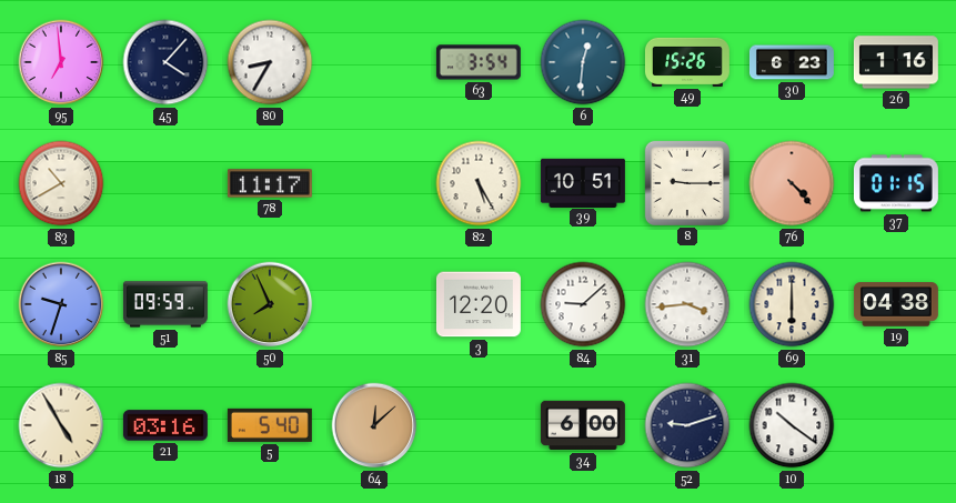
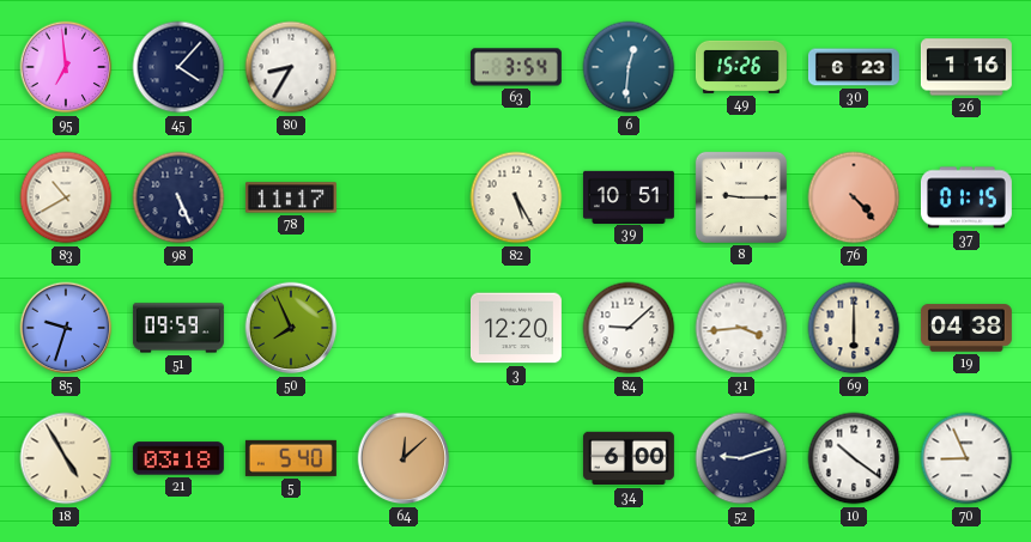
98: none -> 5:26 (178, 197)
21: 03:16 -> 03:18 (178, 458)
70: none -> 8:56 (966, 458)
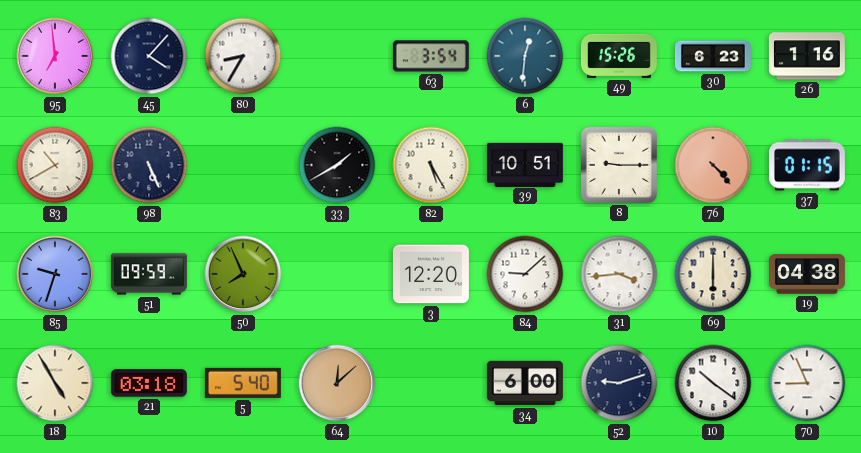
78: 11:17 -> none (291, 197)
33: none -> 1:40 (337, 165)
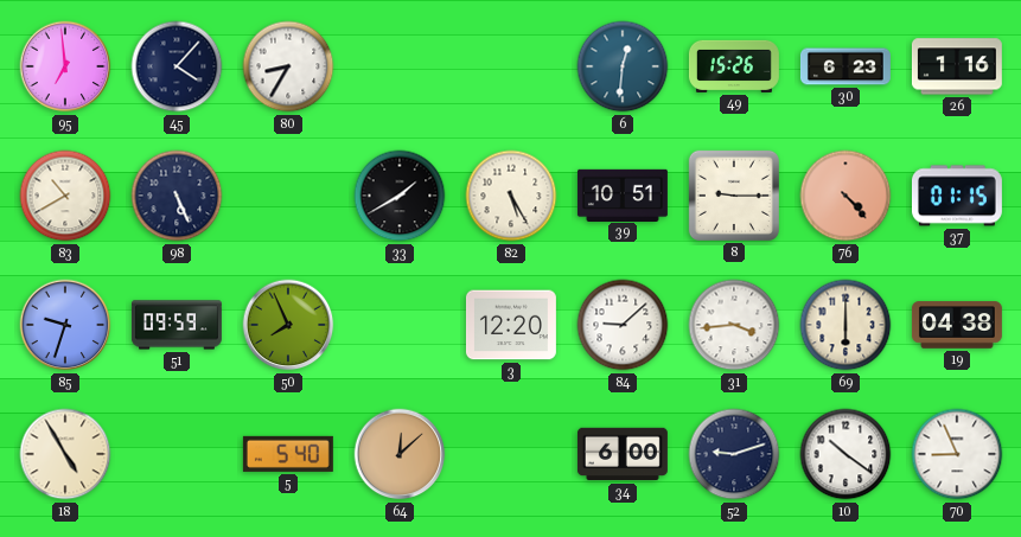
63: 3:54 -> none (431, 56)
21: 03:18 -> none (149, 383)
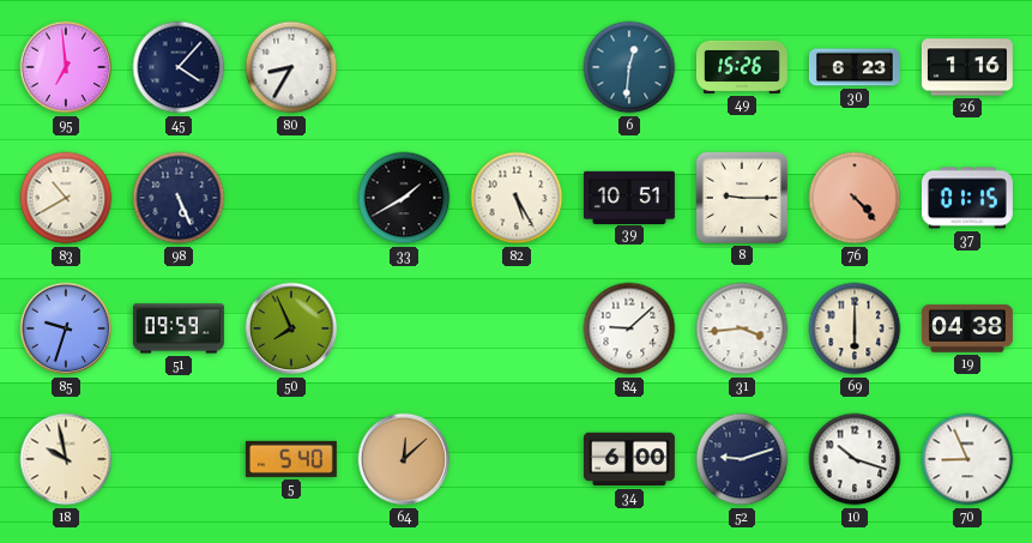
3: 12:20 -> none (511, 325)
18: 4:55 -> 9:58 (66, 459)
10: 10:21 -> 10:18 (855, 459)
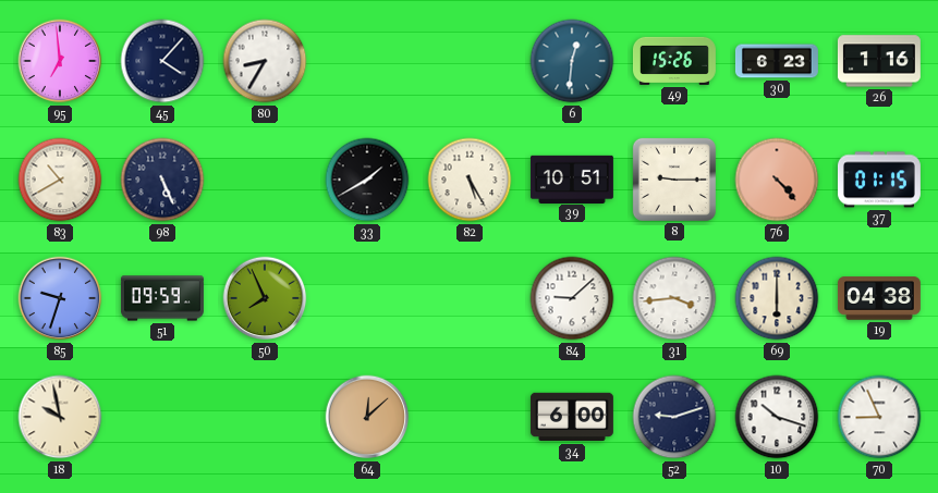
5: 5:40 -> none (291, 459)
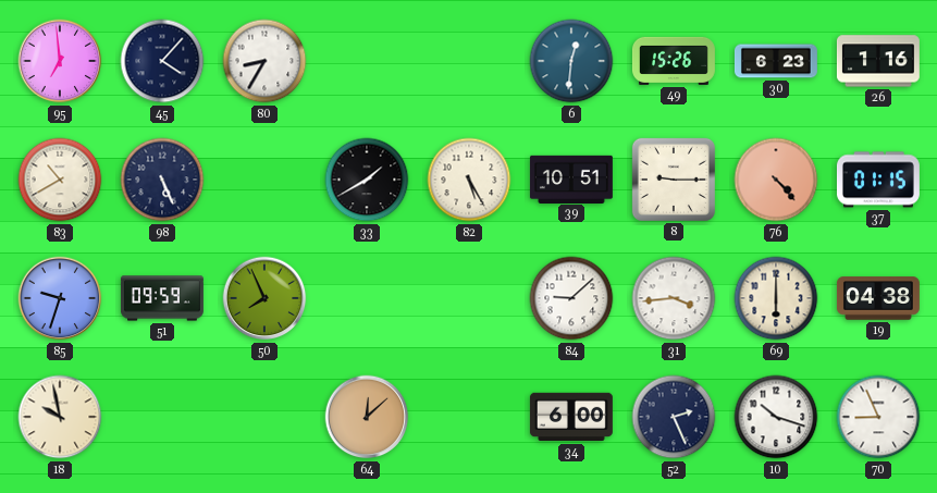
52: 9:12 -> 2:26 (674, 417)
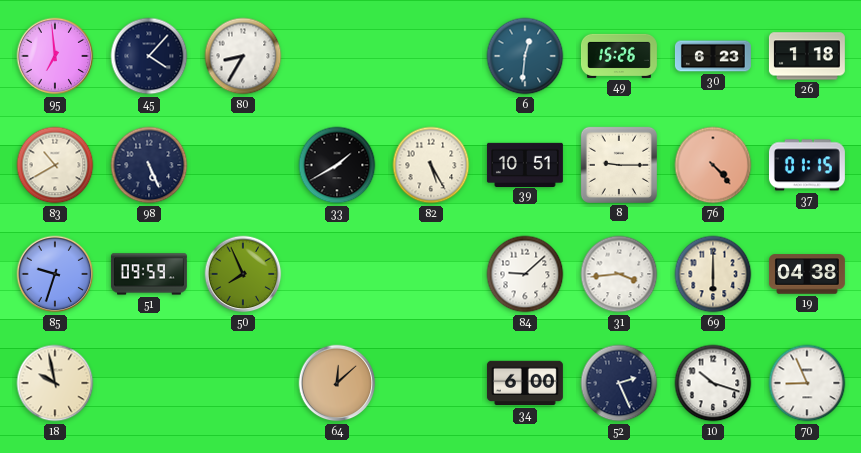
26: 1:16 -> 1:18 (807, 56)
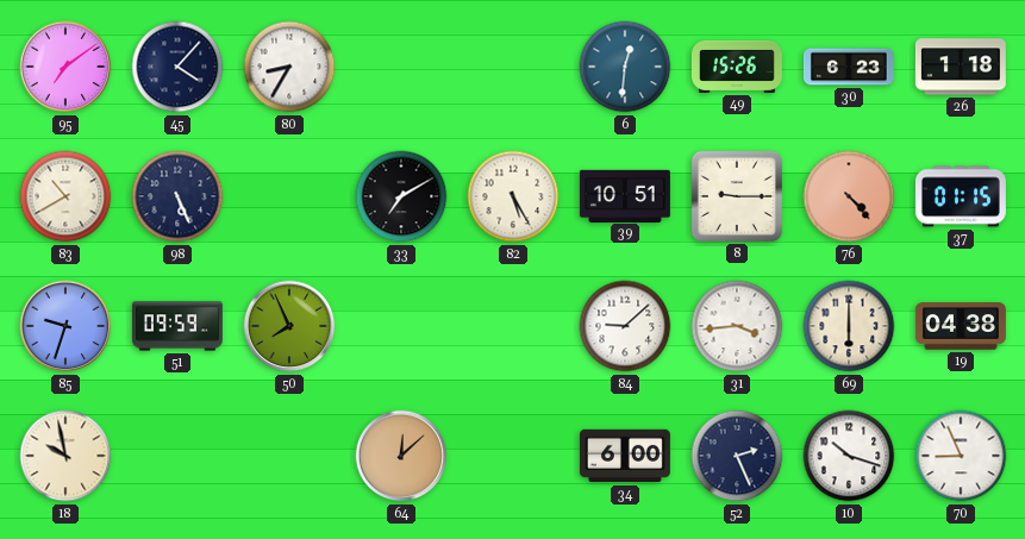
95: 6:59 -> 7:09 (65, 67)
33: 1:40 -> 7:10 (401, 196)
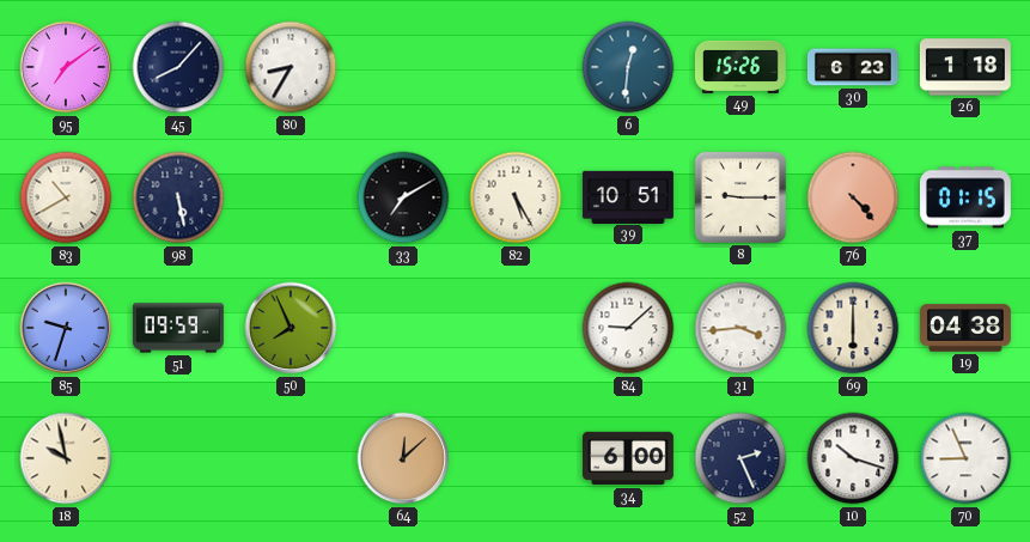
45: 4:07 -> 8:07 (178, 67)
98: 5:26 -> 5:28 (178, 197)
